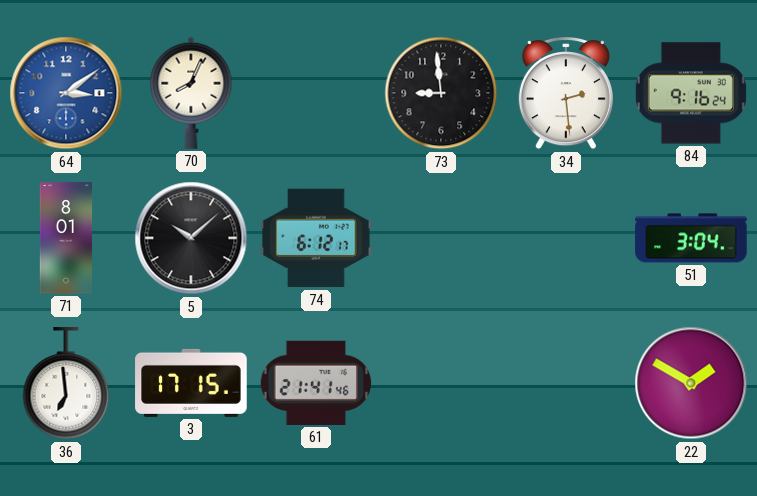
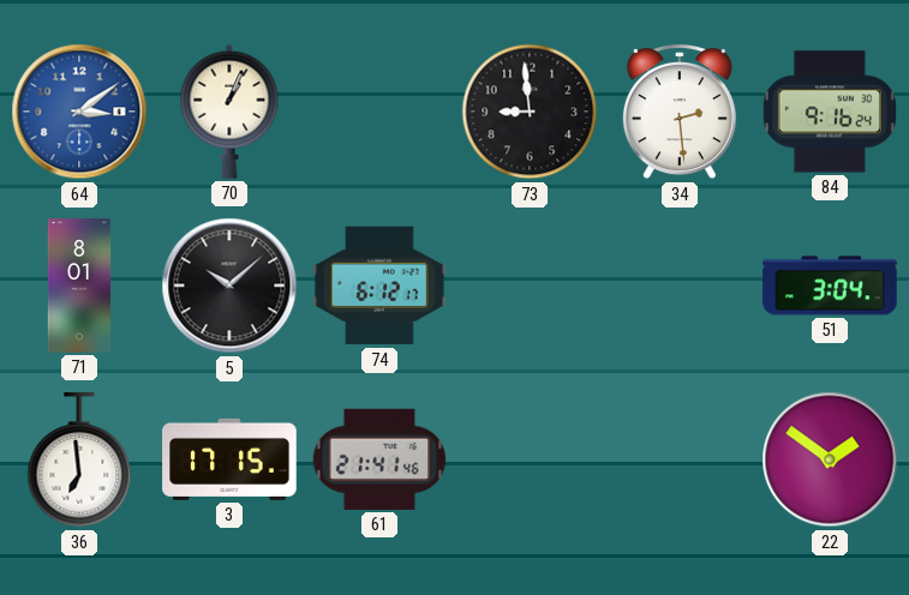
70: 8:04 -> 1:04 (229, 112)
22: 1:50 -> 1:51 (830, 459)
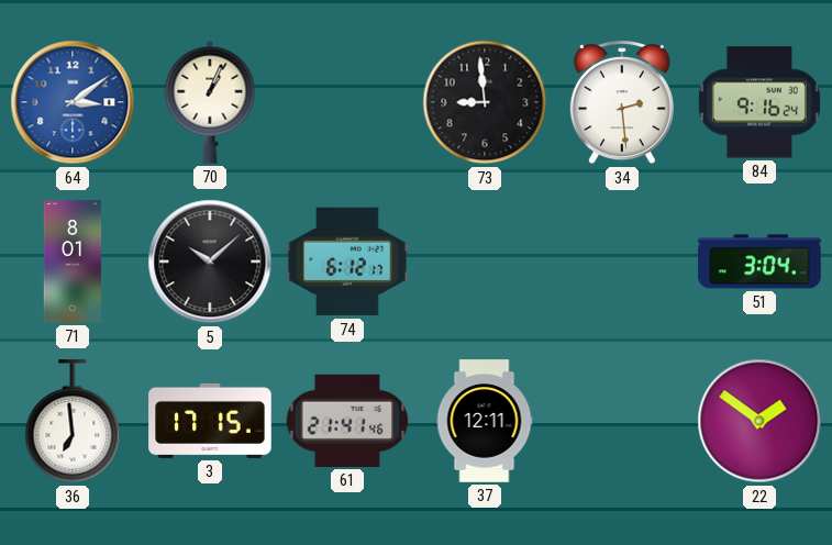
37: none -> 12:11 (485, 421)
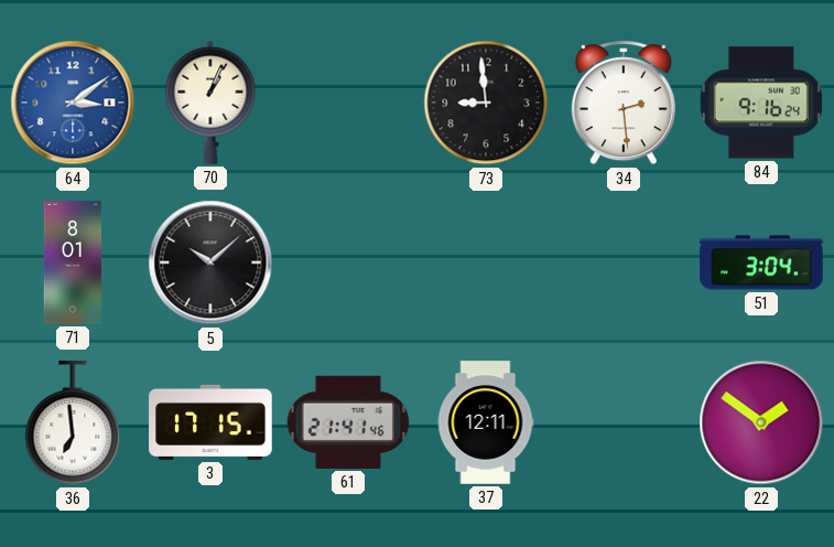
74: 6:12 -> none (347, 262)
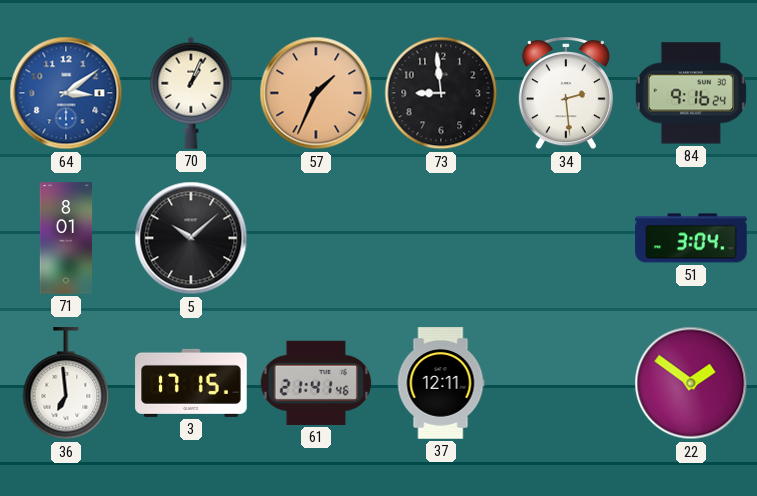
57: none -> 1:34 (316, 93)
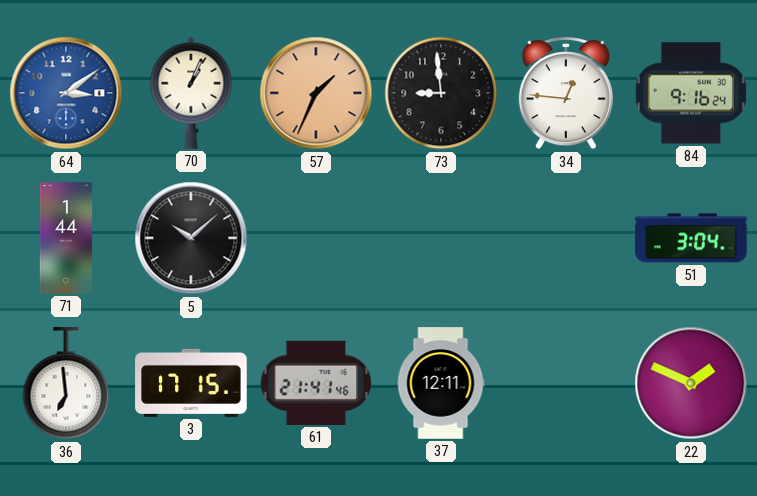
34: 2:29 -> 12:46 (566, 94)
71: 8:01 -> 1:44 (66, 238)
22: 1:51 -> 1:49 (691, 383)
